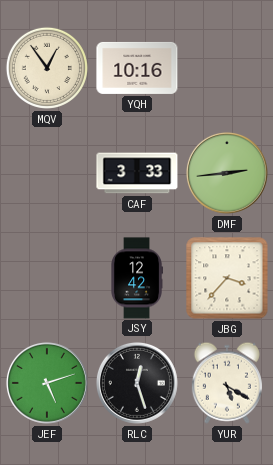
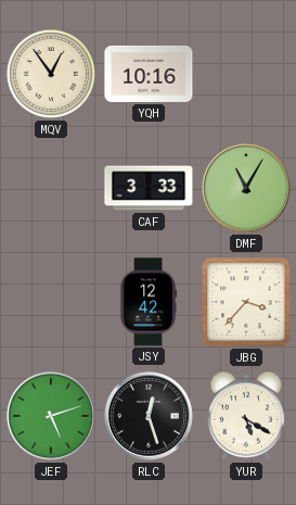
DMF: 2:44 -> 11:05 (246, 188)
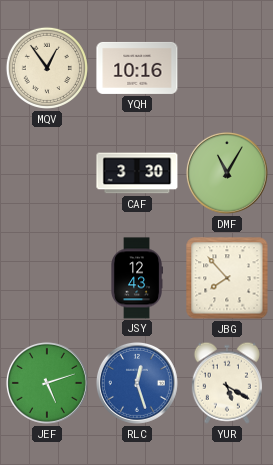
CAF: 3:33 -> 3:30 (137, 173)
JSY: 12:42 -> 12:43 (137, 278)
JBG: 3:37 -> 7:53 (227, 278)
RLC dial: black -> blue (137, 383)
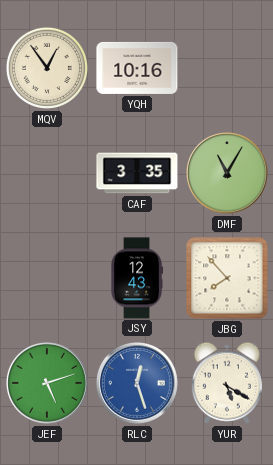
CAF: 3:30 -> 3:35 (137, 173)
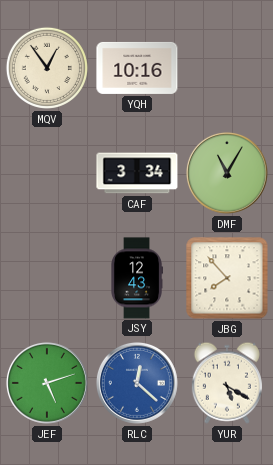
CAF: 3:35 -> 3:34 (137, 173)
RLC: 12:27 -> 12:22 (137, 383)
